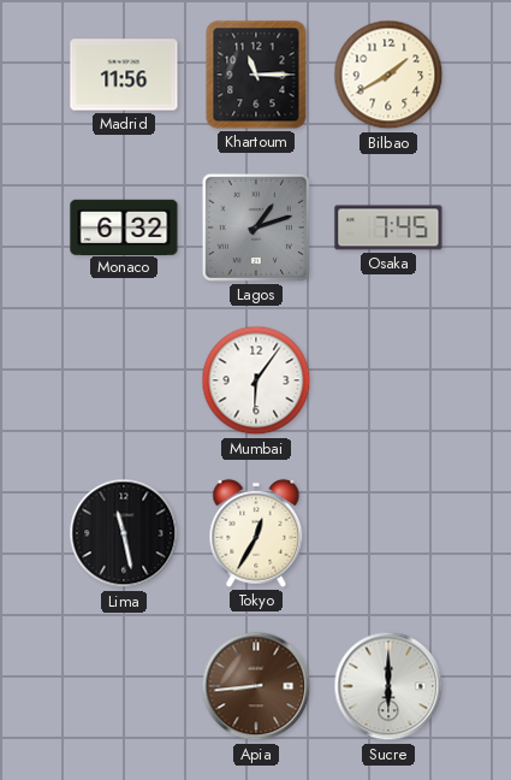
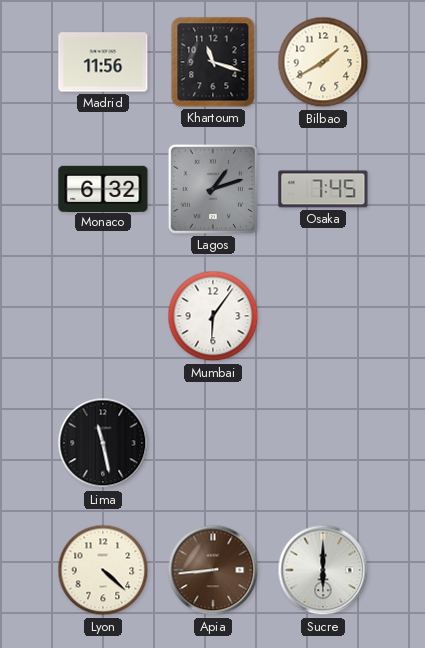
Khartoum: 11:15 -> 11:18 (213, 62)
Tokyo: 12:35 -> none (256, 533)
Lyon: none -> 4:22 (103, 570)
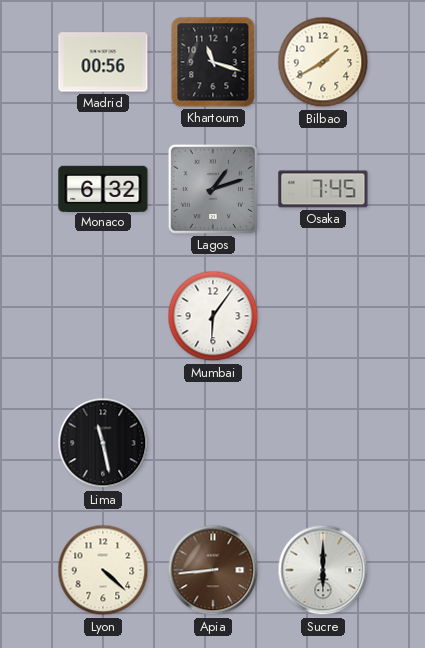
Madrid: 11:56 -> 00:56 (103, 62)
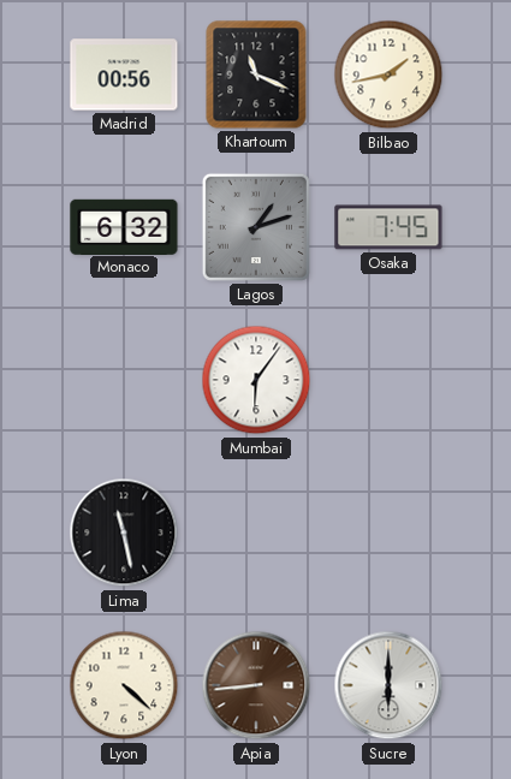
Khartoum: 11:18 -> 11:19 (256, 75)
Bilbao: 1:40 -> 1:43 (388, 75)
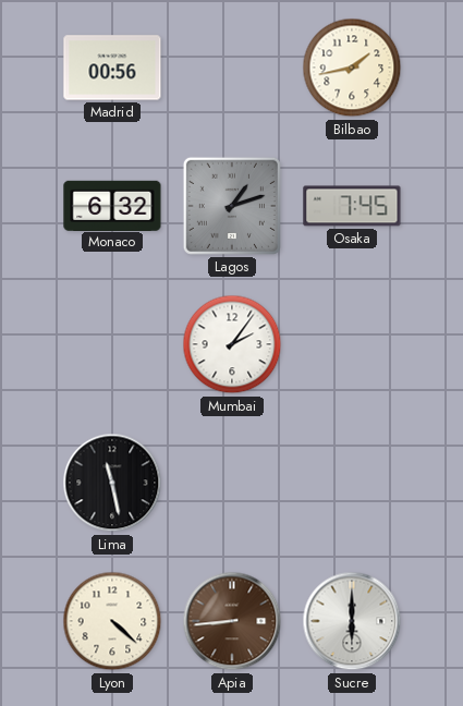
Khartoum: 11:19 -> none (256, 75)
Mumbai: 6:06 -> 2:06 (232, 344)
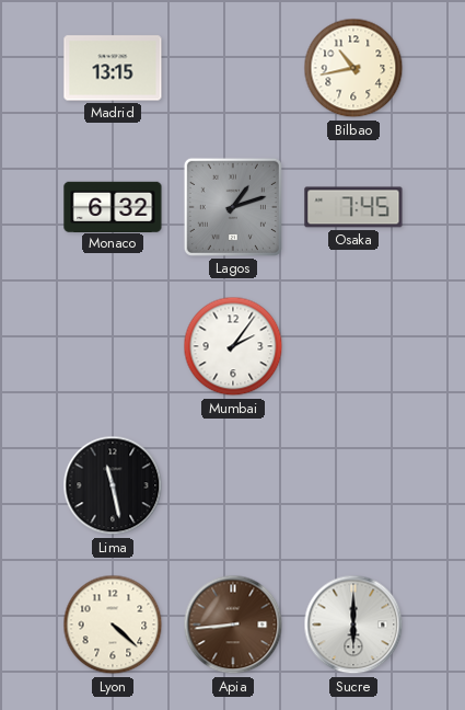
Madrid: 00:56 -> 13:15 (113, 68)
Bilbao: 1:43 -> 10:43 (353, 68)
